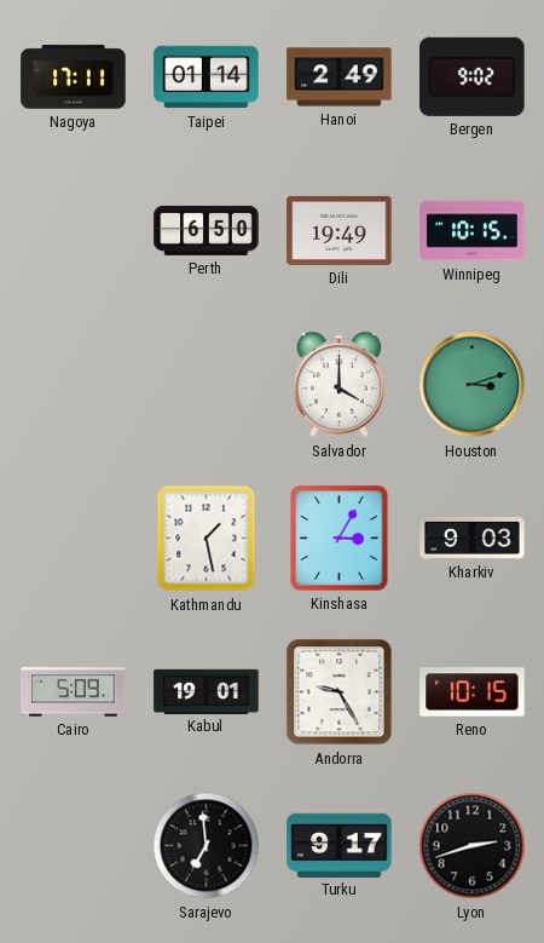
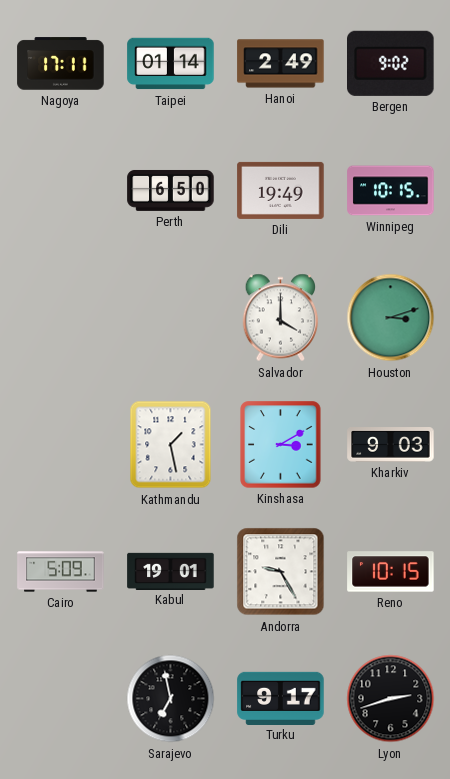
Kinshasa: 3:05 -> 3:10 (281, 445)
Sarajevo: 6:59 -> 6:58 (171, 699)
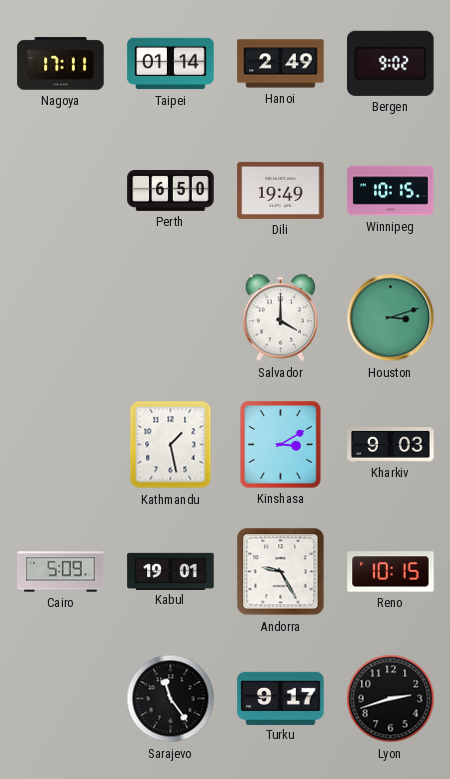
Sarajevo: 6:58 -> 11:24 (171, 699)
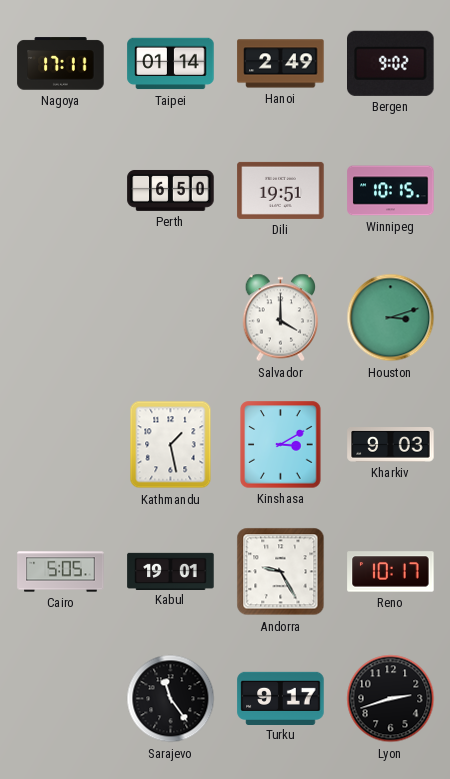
Dili: 19:49 -> 19:51 (281, 190)
Cairo: 5:09 -> 5:05 (61, 572)
Reno: 10:15 -> 10:17 (391, 572)
